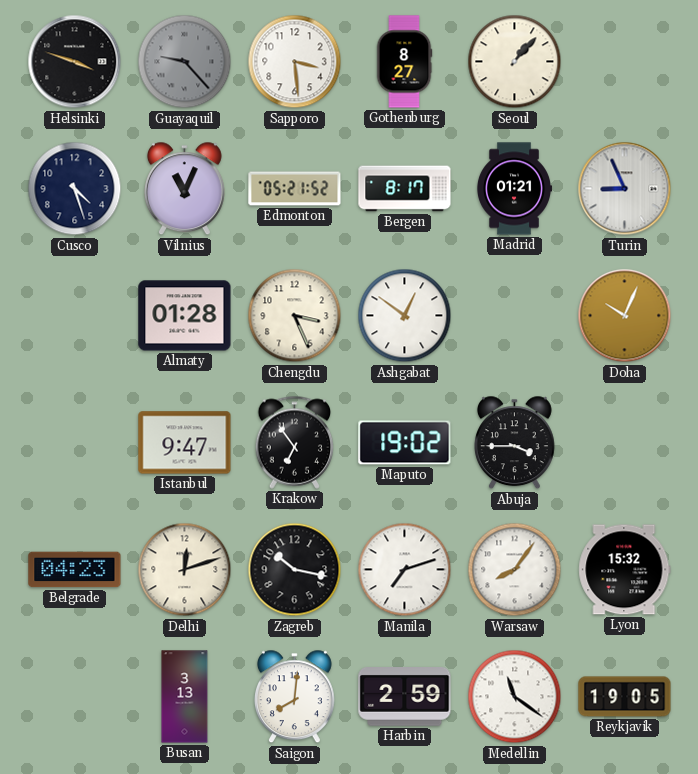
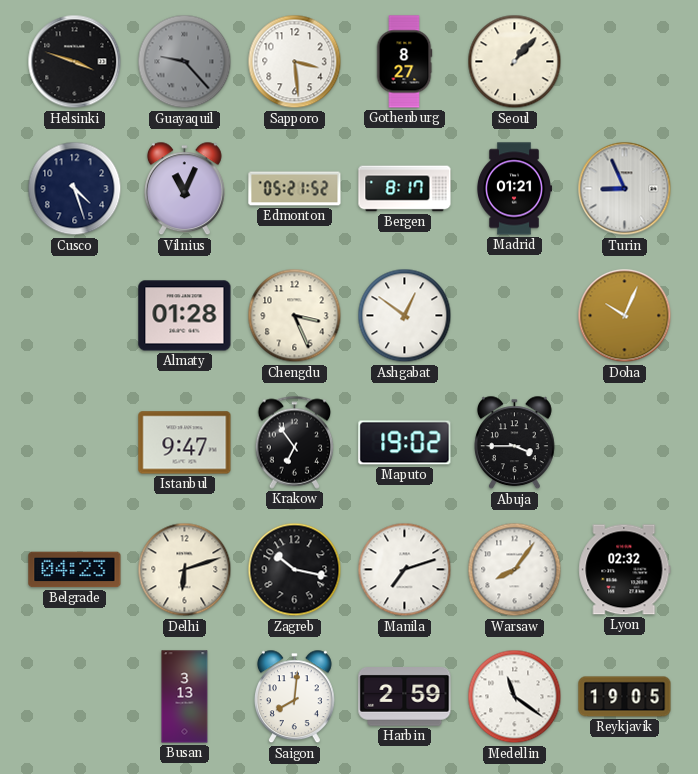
Delhi: 12:12 -> 6:12 (185, 570)
Lyon: 15:32 -> 02:32 (625, 570)
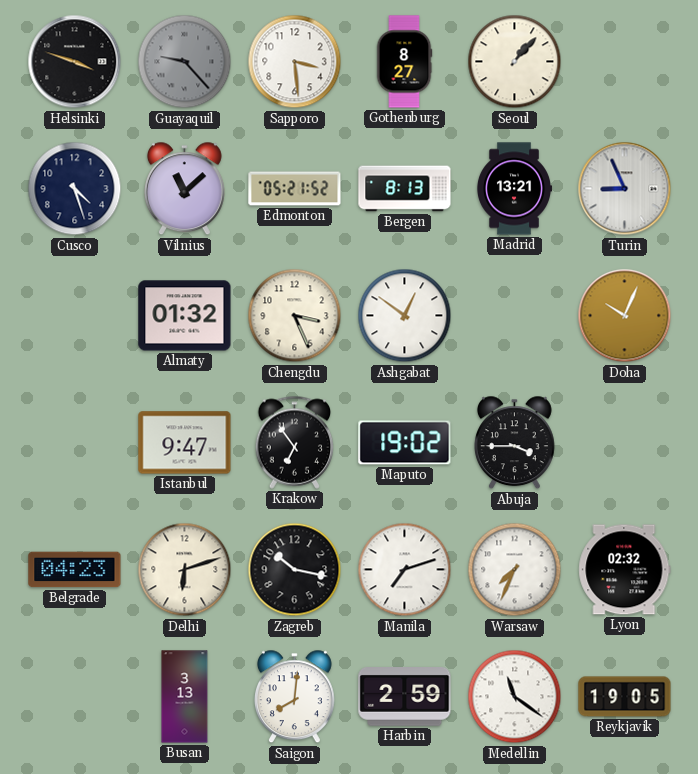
Vilnius: 11:04 -> 11:08 (184, 189)
Bergen: 8:17 -> 8:13 (405, 189)
Madrid: 01:21 -> 13:21 (513, 189)
Almaty: 01:28 -> 01:32 (185, 316)
Warsaw: 8:06 -> 7:34 (515, 570)
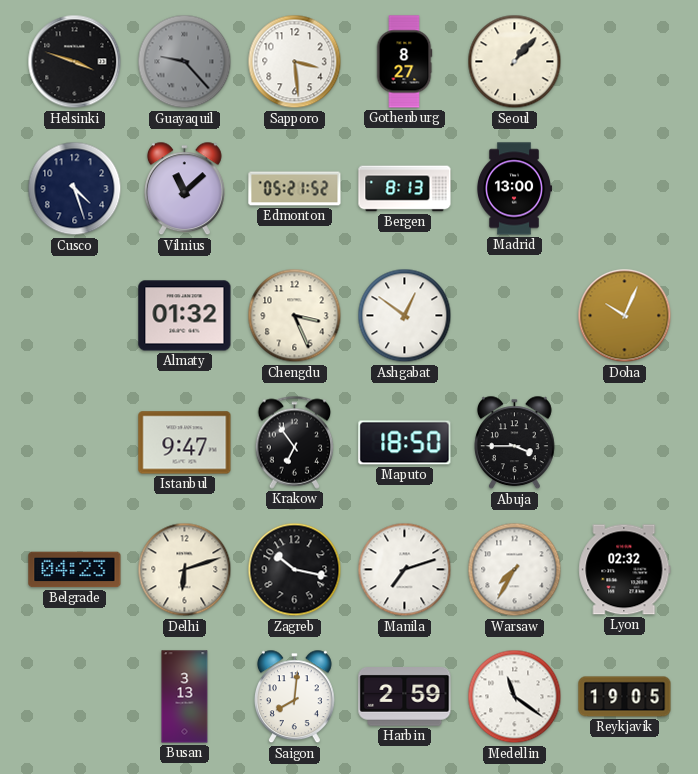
Madrid: 13:21 -> 13:00 (513, 189)
Turin: 8:56 -> none (625, 189)
Maputo: 19:02 -> 18:50 (405, 443)
Warsaw: 7:34 -> 7:35 (515, 570)
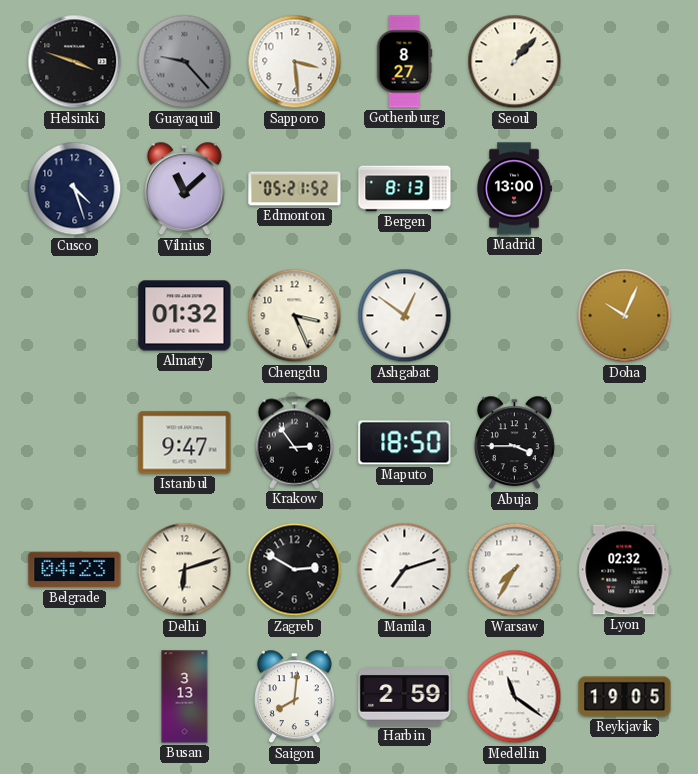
Krakow: 6:54 -> 2:54 (295, 442)
Zagreb: 10:17 -> 2:50 (295, 570)
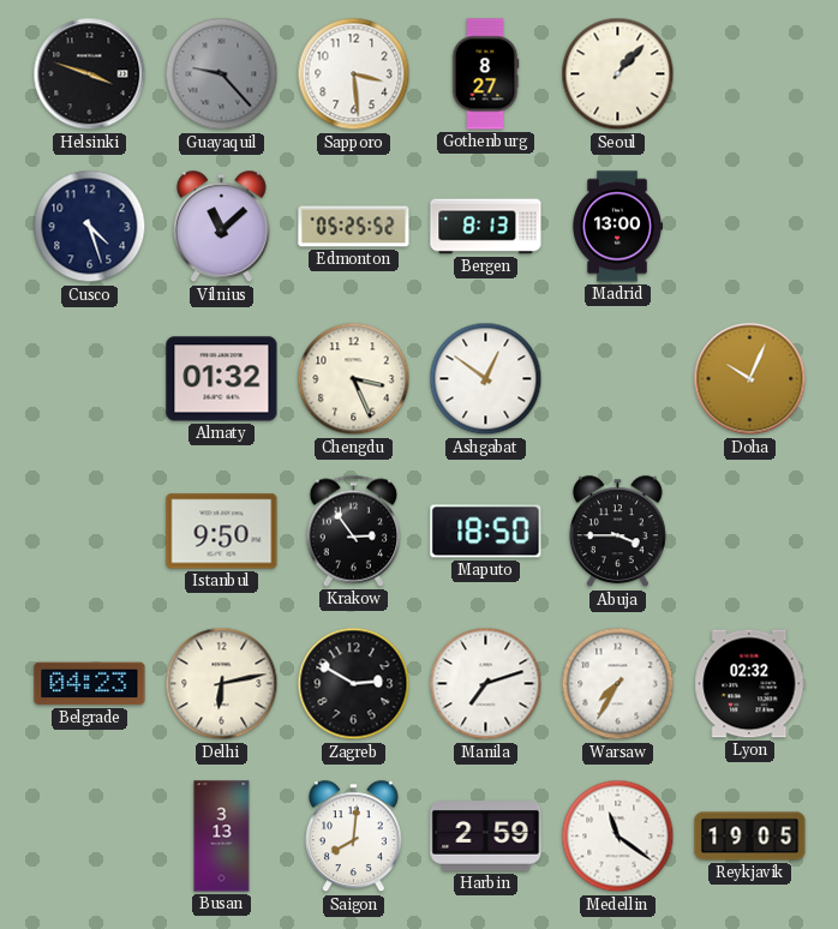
Edmonton: 05:21 -> 05:25 (354, 227)
Istanbul: 9:47 -> 9:50 (222, 532)
Delhi: 6:12 -> 6:13 (222, 684)
